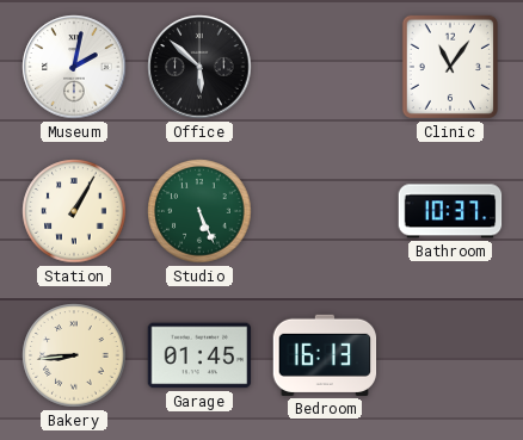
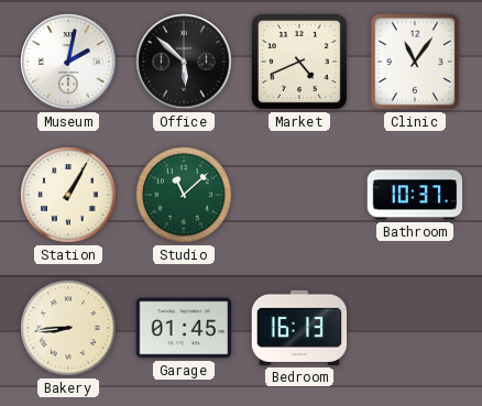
Market: none -> 4:41 (299, 62)
Studio: 5:26 -> 11:08 (184, 195)
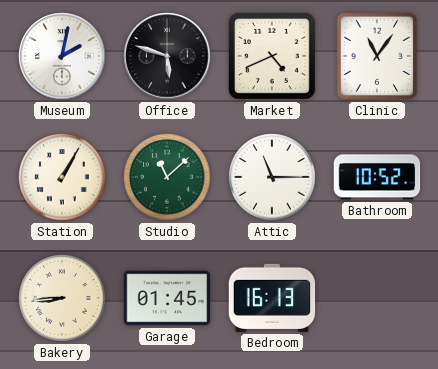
Office: 5:52 -> 5:48 (167, 56)
Attic: none -> 11:15 (272, 177)
Bathroom: 10:37 -> 10:52 (377, 177)
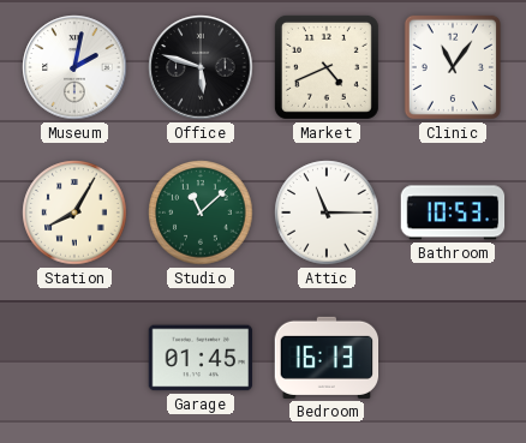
Station: 1:05 -> 8:05 (74, 212)
Bathroom: 10:52 -> 10:53 (453, 212)
Bakery: 8:44 -> none (62, 298)
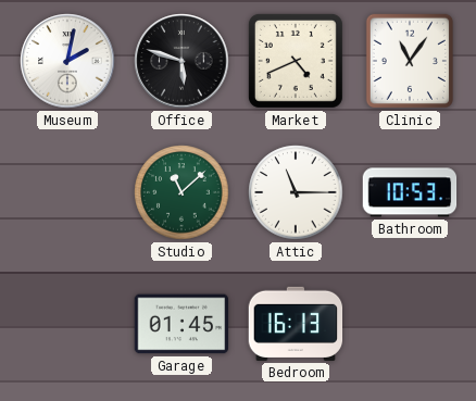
Station: 8:05 -> none (74, 212)
